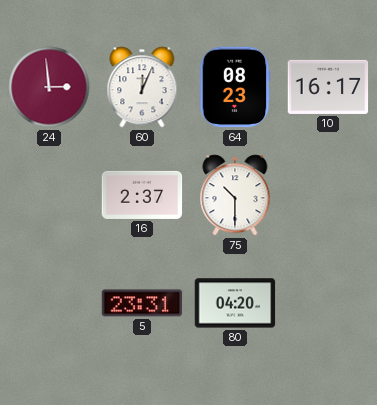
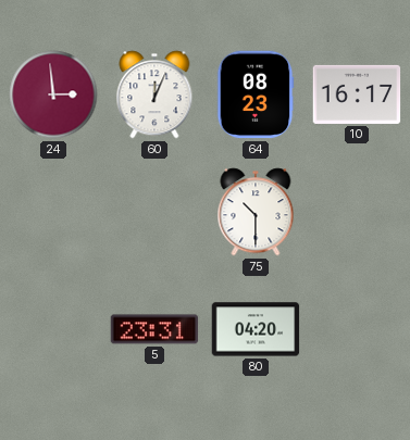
16: 2:37 -> none (142, 195)
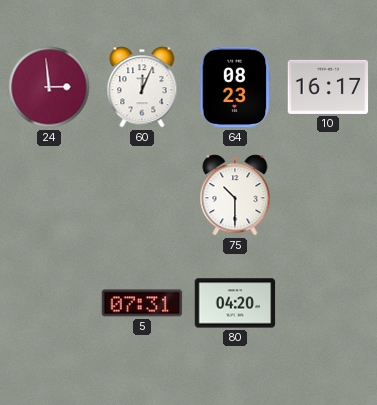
5: 23:31 -> 07:31 (142, 303)
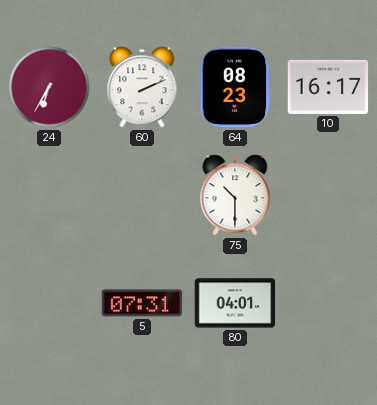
24: 2:59 -> 6:35 (49, 87)
60: 12:04 -> 2:11 (142, 87)
80: 04:20 -> 04:01 (235, 303)
